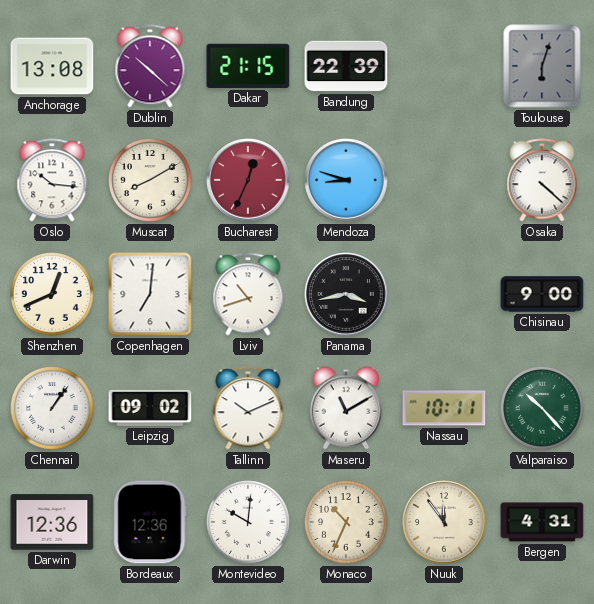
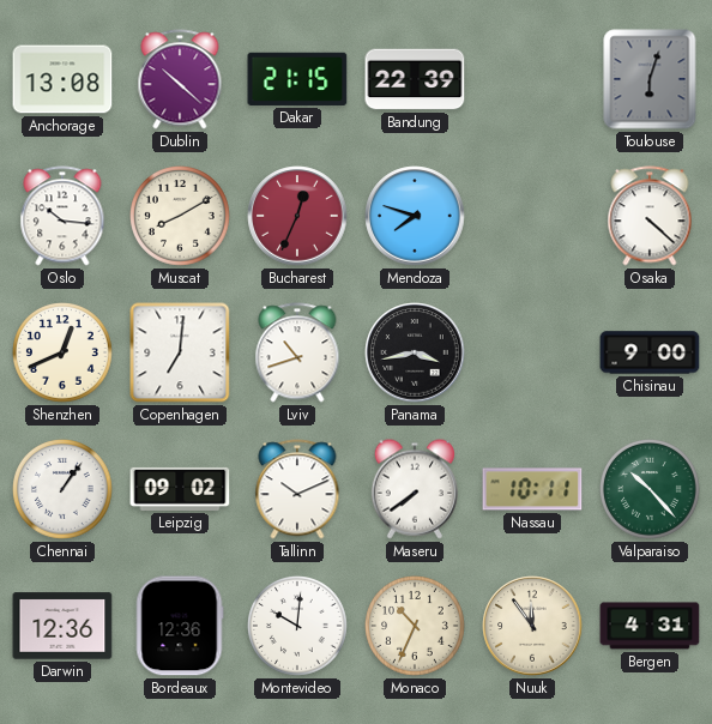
Mendoza: 8:48 -> 7:48 (415, 216)
Maseru: 11:10 -> 7:39 (415, 489)
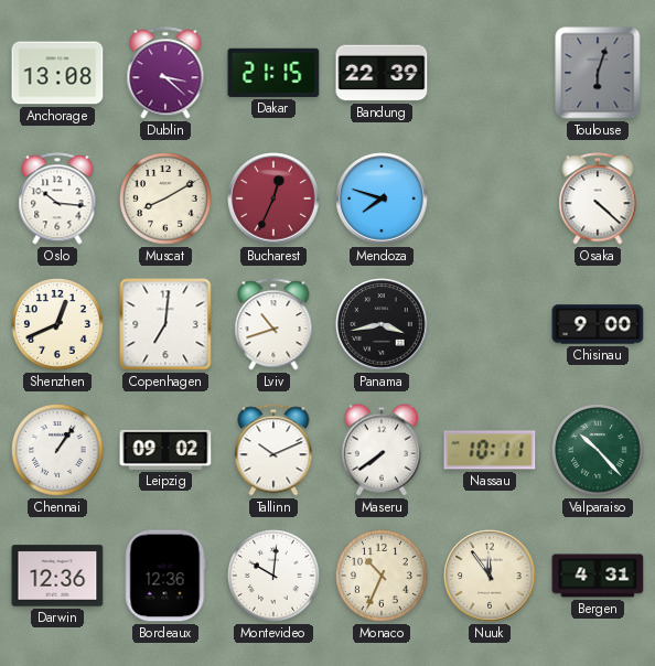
Dublin: 10:22 -> 3:22 (165, 73)
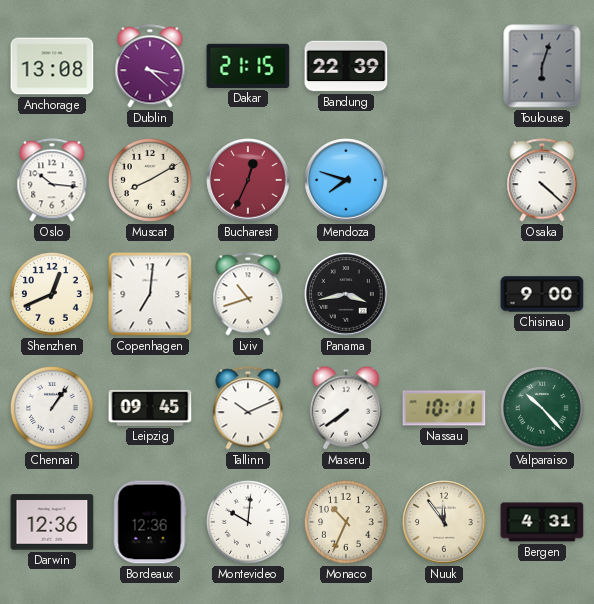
Leipzig: 09:02 -> 09:45 (150, 408)
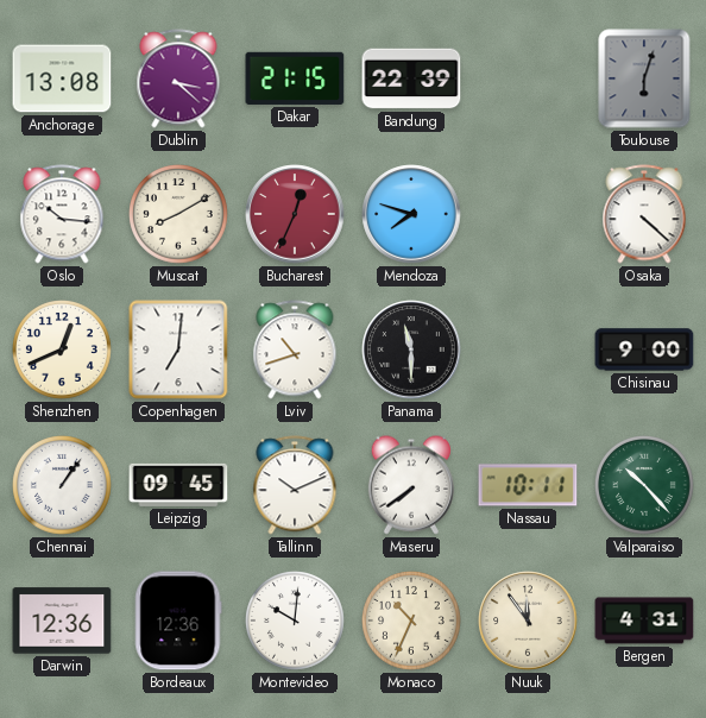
Panama: 3:43 -> 11:30 (411, 349)
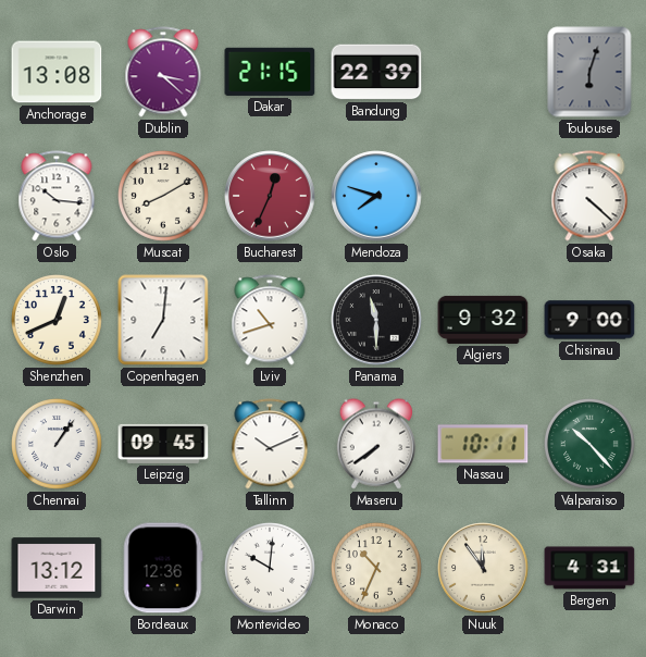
Algiers: none -> 9:32 (483, 320)
Darwin: 12:36 -> 13:12 (57, 568)
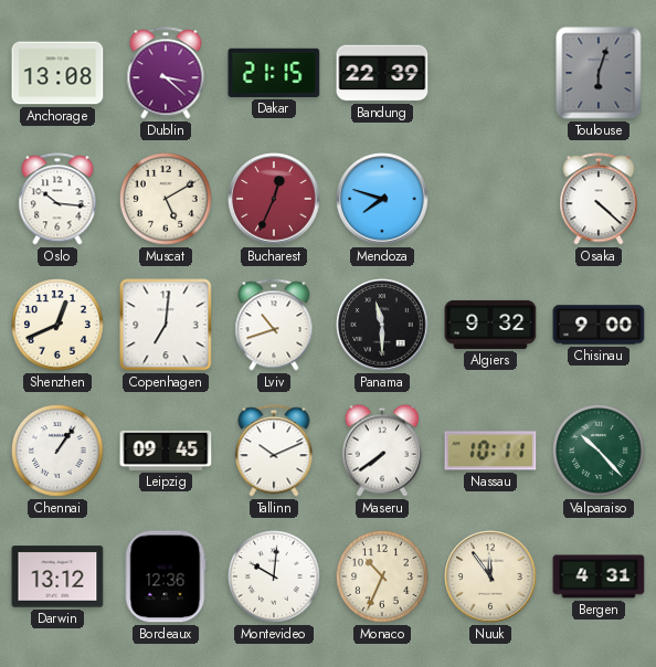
Muscat: 8:10 -> 5:10 (167, 200)
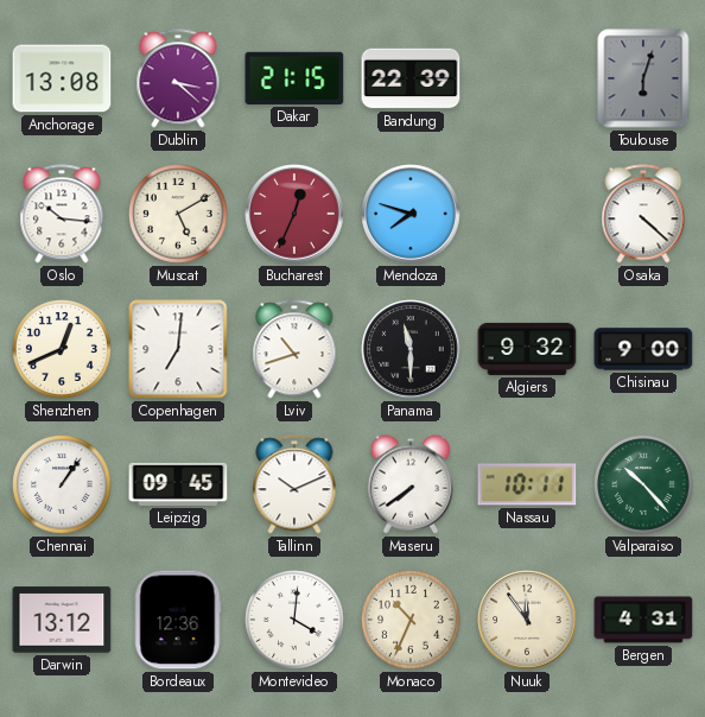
Montevideo: 10:01 -> 4:01 (296, 621)
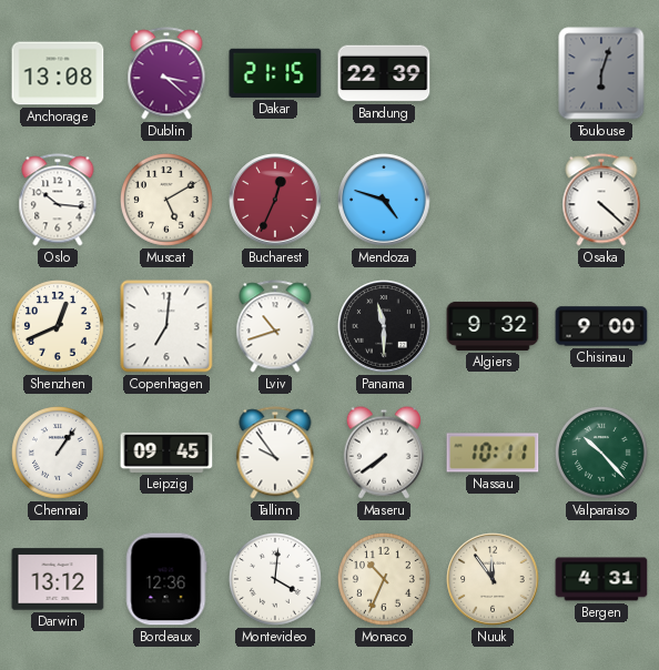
Mendoza: 7:48 -> 4:48 (384, 200)
Tallinn: 10:11 -> 9:54 (275, 453)
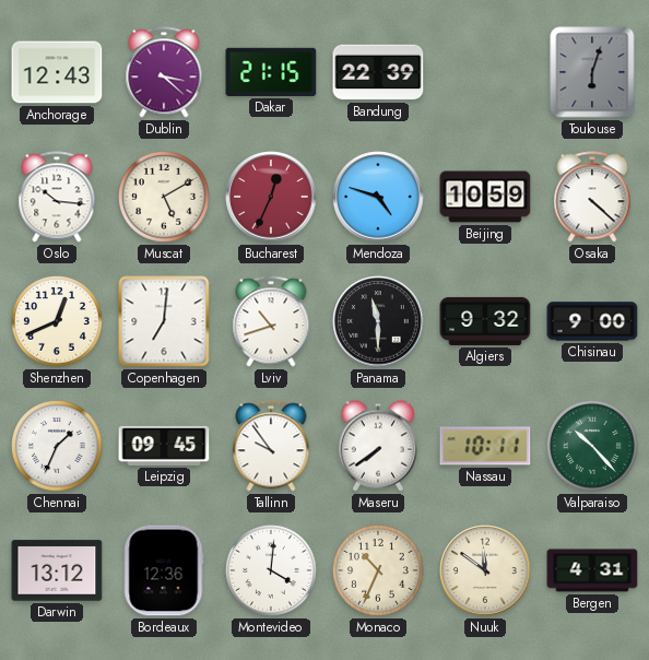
Anchorage: 13:08 -> 12:43 (57, 72)
Beijing: none -> 10:59 (485, 197)
Chennai: 1:06 -> 1:34 (58, 447)
Nuuk: 11:54 -> 11:51 (485, 570)
